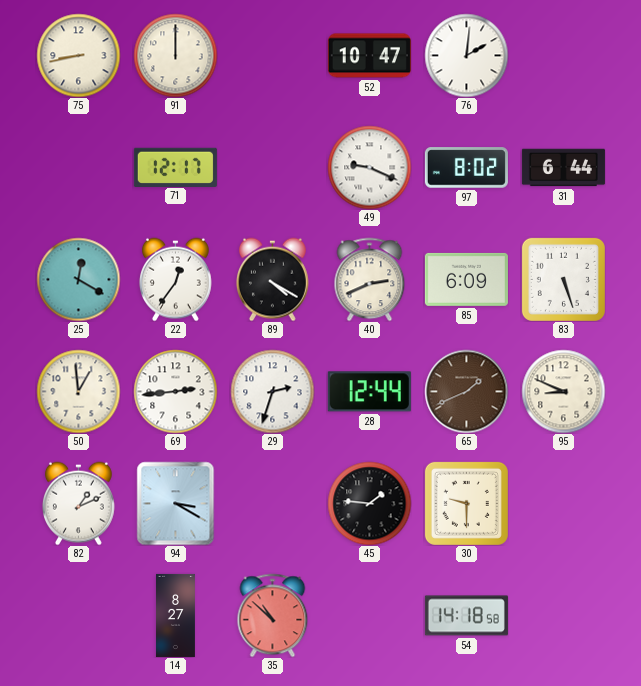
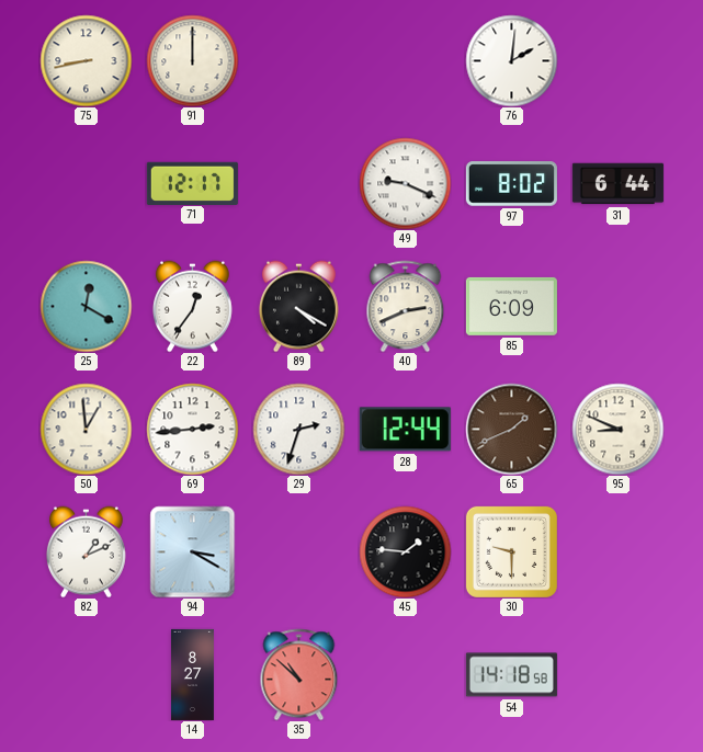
52: 10:47 -> none (369, 56)
83: 5:27 -> none (563, 279)
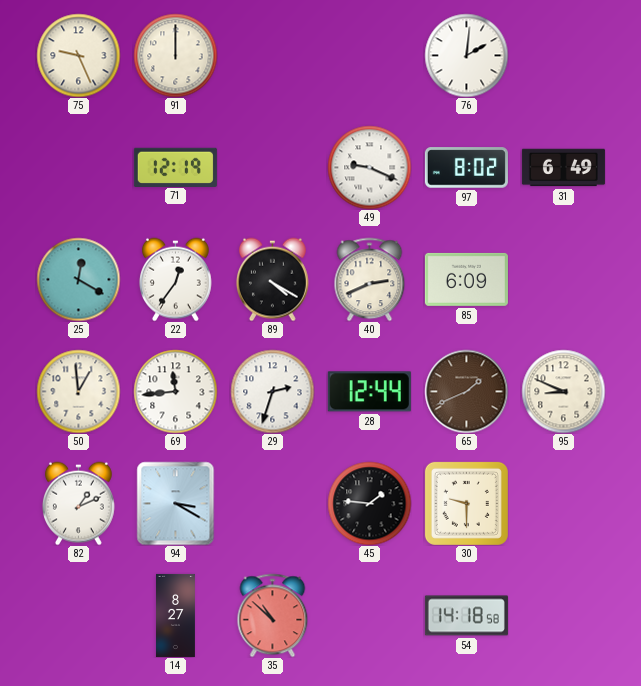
75: 8:43 -> 9:26 (78, 55)
71: 12:17 -> 12:19 (175, 167)
31: 6:44 -> 6:49 (563, 168)
69: 2:44 -> 11:44 (175, 391)
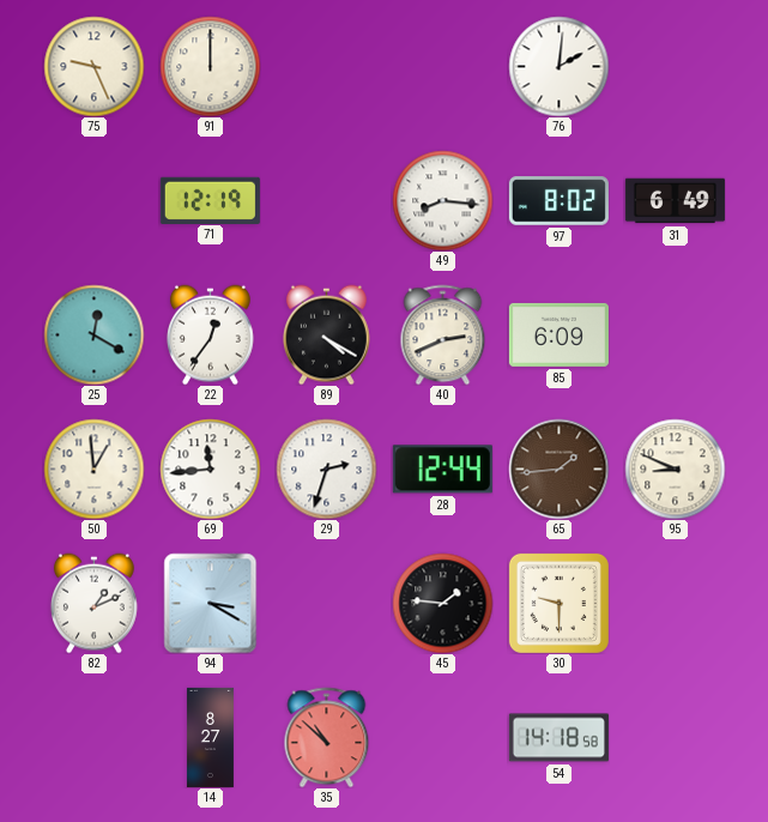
49: 9:19 -> 8:16 (442, 200)
65: 1:41 -> 1:44 (558, 469)
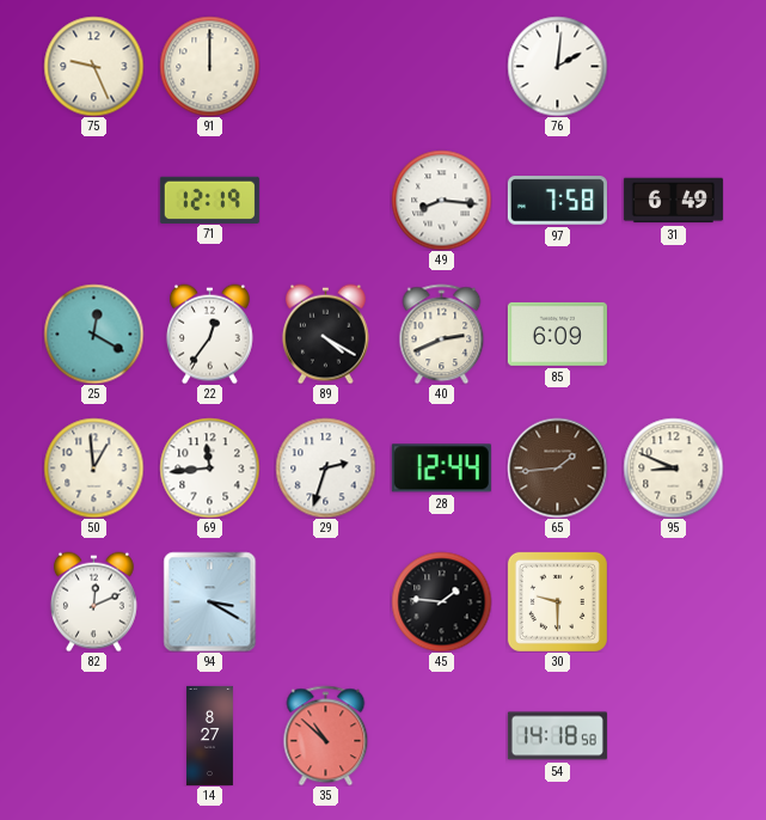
97: 8:02 -> 7:58 (557, 201)
82: 1:11 -> 12:11 (93, 601)
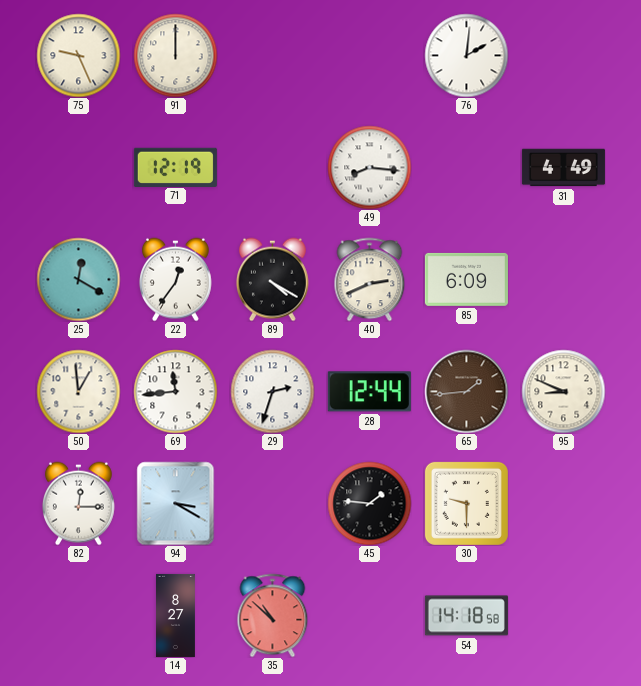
97: 7:58 -> none (557, 201)
31: 6:49 -> 4:49 (563, 168)
82: 12:11 -> 12:15 (78, 503)
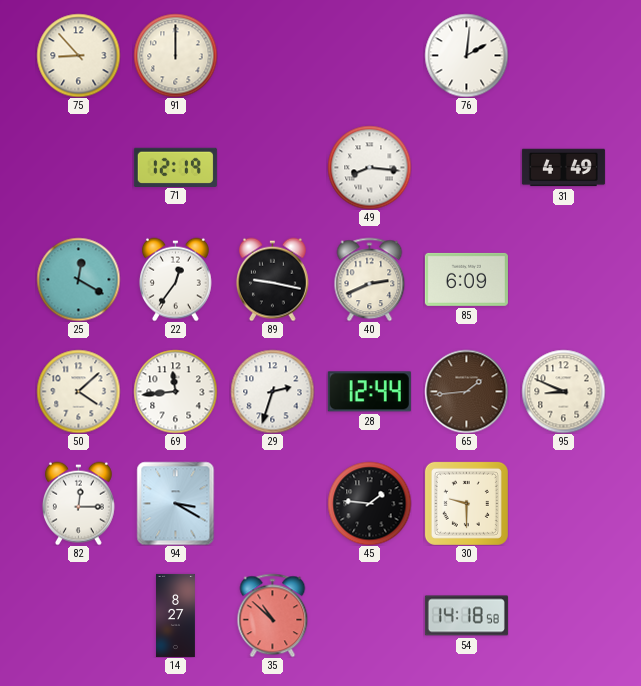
75: 9:26 -> 8:53 (78, 55)
89: 4:20 -> 9:17 (272, 279)
50: 12:59 -> 4:08 (78, 391)
